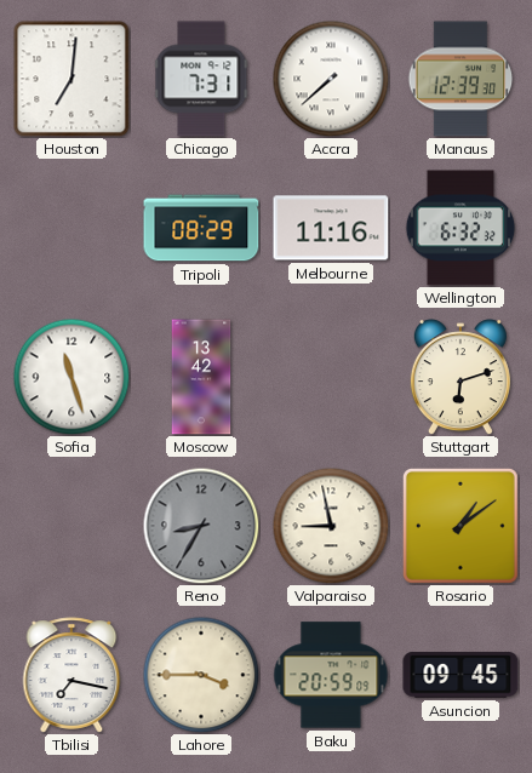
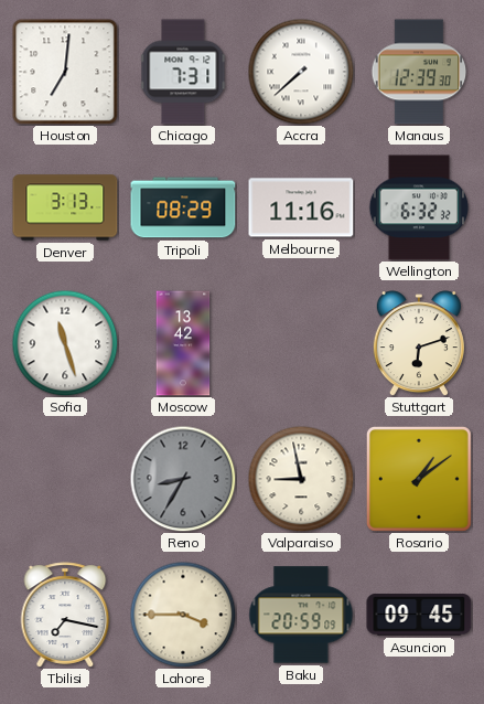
Denver: none -> 3:13 (65, 207)
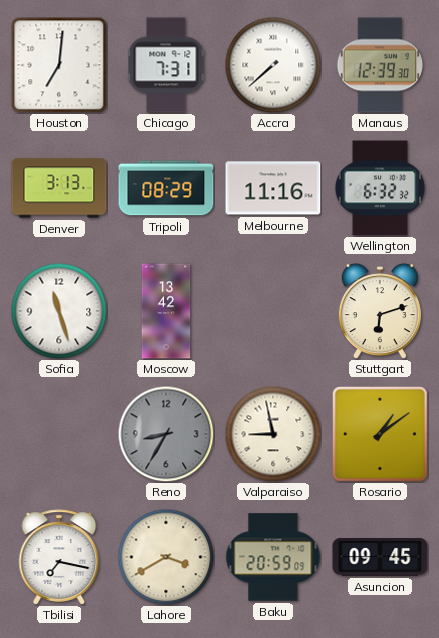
Lahore: 3:45 -> 3:40 (166, 557)
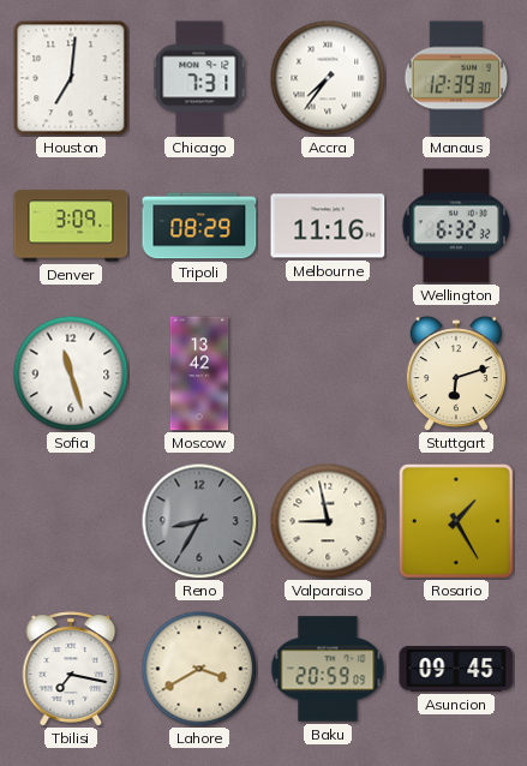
Accra: 7:38 -> 7:36 (328, 78)
Denver: 3:13 -> 3:09 (71, 226)
Rosario: 1:09 -> 1:25 (456, 521)
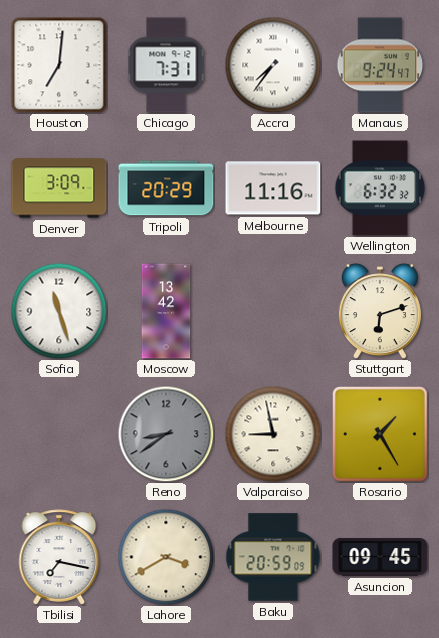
Manaus: 12:39 -> 9:24 (380, 65)
Tripoli: 08:29 -> 20:29 (166, 188)
Reno: 8:35 -> 8:39 (166, 434)
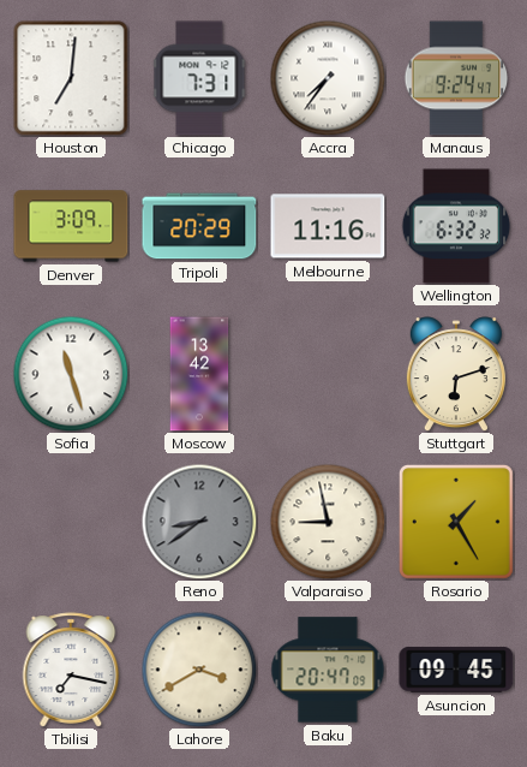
Baku: 20:59 -> 20:47 (328, 670)
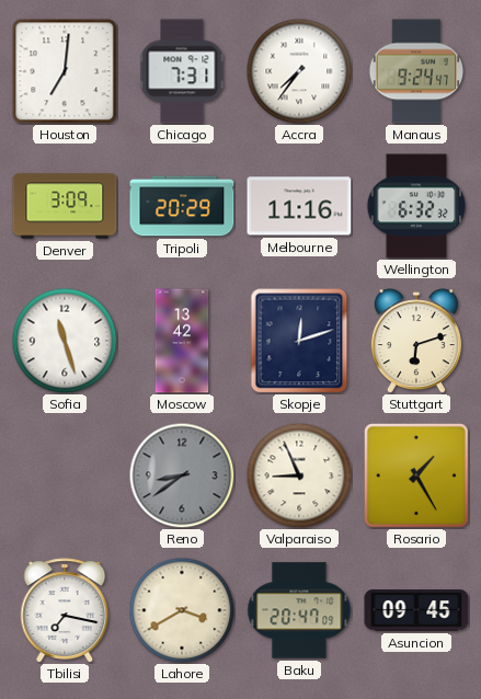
Skopje: none -> 12:12 (299, 341)
Valparaiso: 8:58 -> 8:56 (299, 475)
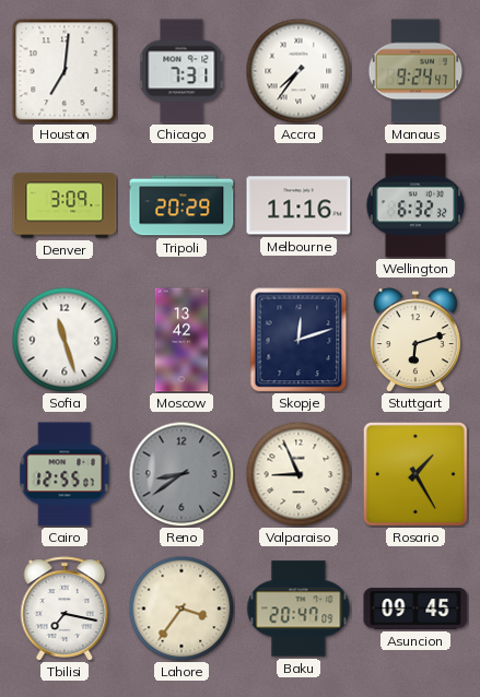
Cairo: none -> 12:55 (65, 474)
Lahore: 3:40 -> 3:36 (182, 609)
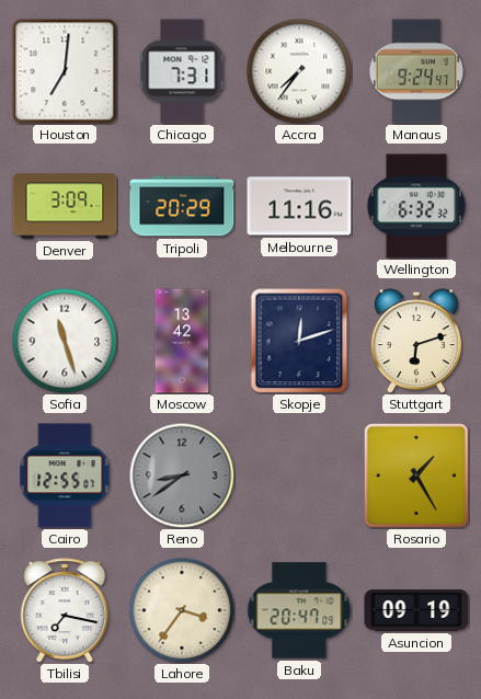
Valparaiso: 8:56 -> none (298, 474)
Asuncion: 09:45 -> 09:19 (416, 610)
